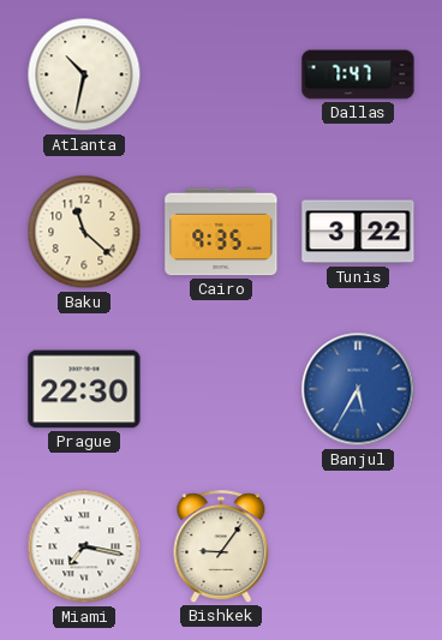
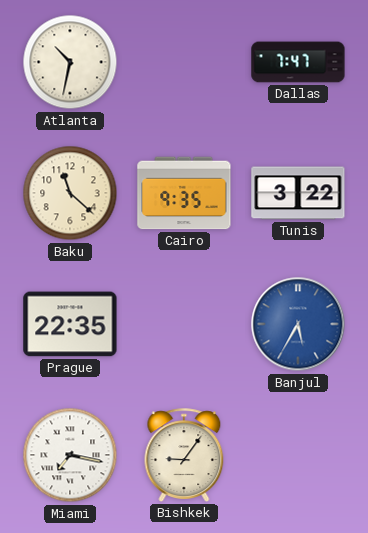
Prague: 22:30 -> 22:35 (70, 324)
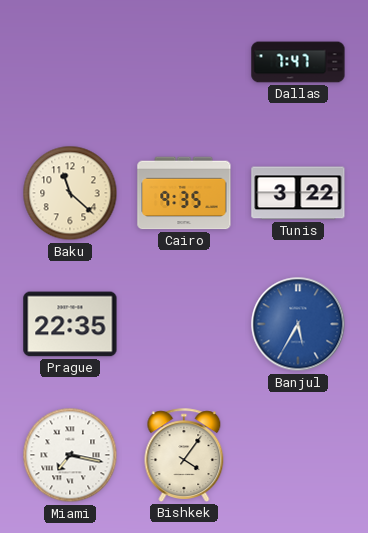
Atlanta: 10:32 -> none (70, 62)
Bishkek: 9:06 -> 4:06 (184, 455)
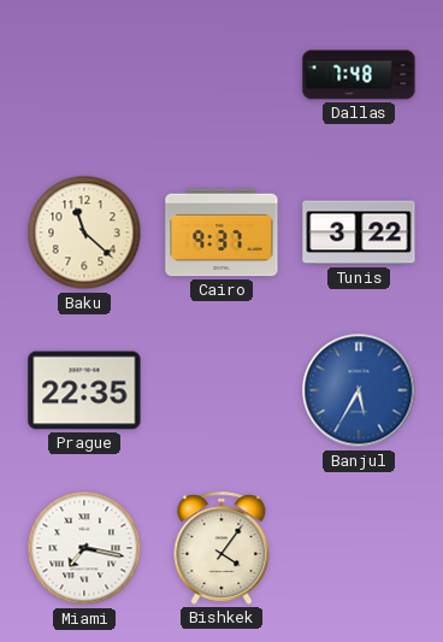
Dallas: 7:47 -> 7:48 (359, 75)
Cairo: 9:35 -> 9:37 (221, 232)
